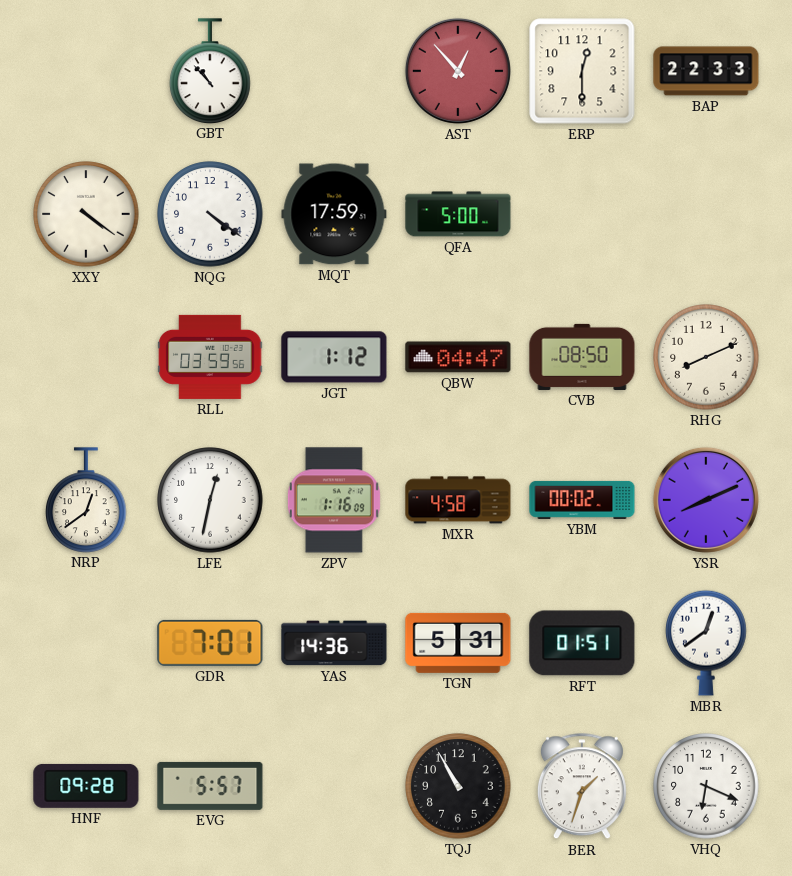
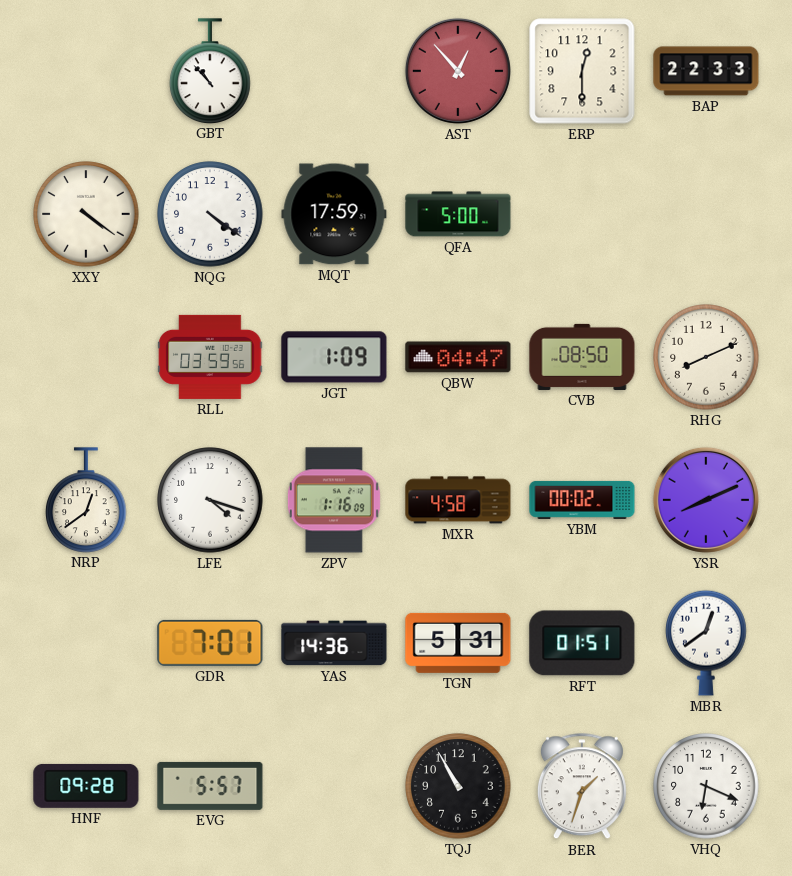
JGT: 1:12 -> 1:09 (334, 357)
LFE: 12:32 -> 4:18 (210, 500)
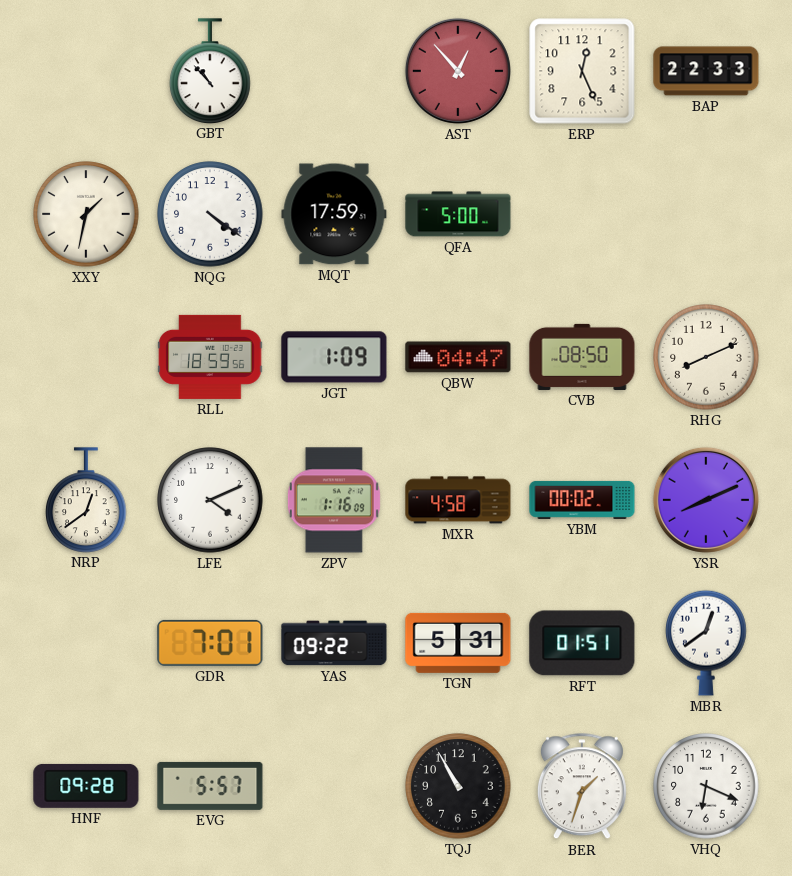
ERP: 12:30 -> 12:26 (582, 71)
XXY: 4:21 -> 1:32 (86, 214)
RLL: 03:59 -> 18:59 (210, 357)
LFE: 4:18 -> 4:11 (210, 500)
YAS: 14:36 -> 09:22 (334, 643)
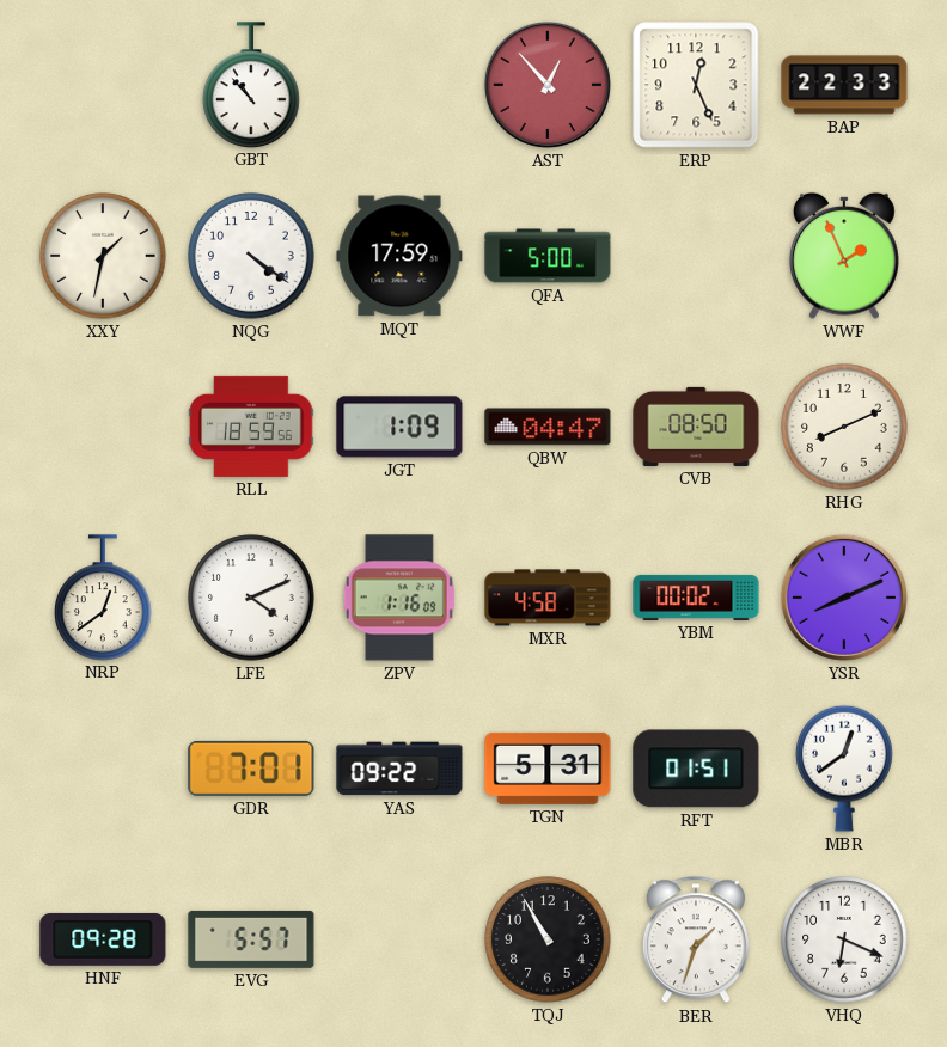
WWF: none -> 1:56 (845, 256)
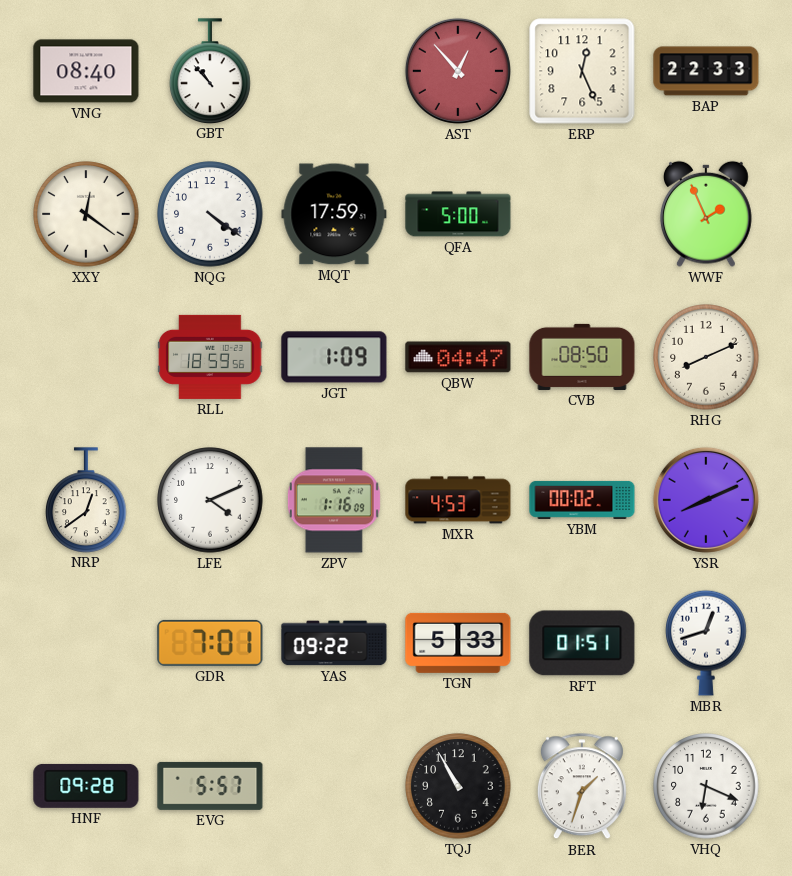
VNG: none -> 08:40 (86, 71)
XXY: 1:32 -> 12:21 (86, 214)
MXR: 4:58 -> 4:53 (458, 500)
TGN: 5:31 -> 5:33 (458, 643)
MBR: 12:39 -> 12:42 (706, 643)
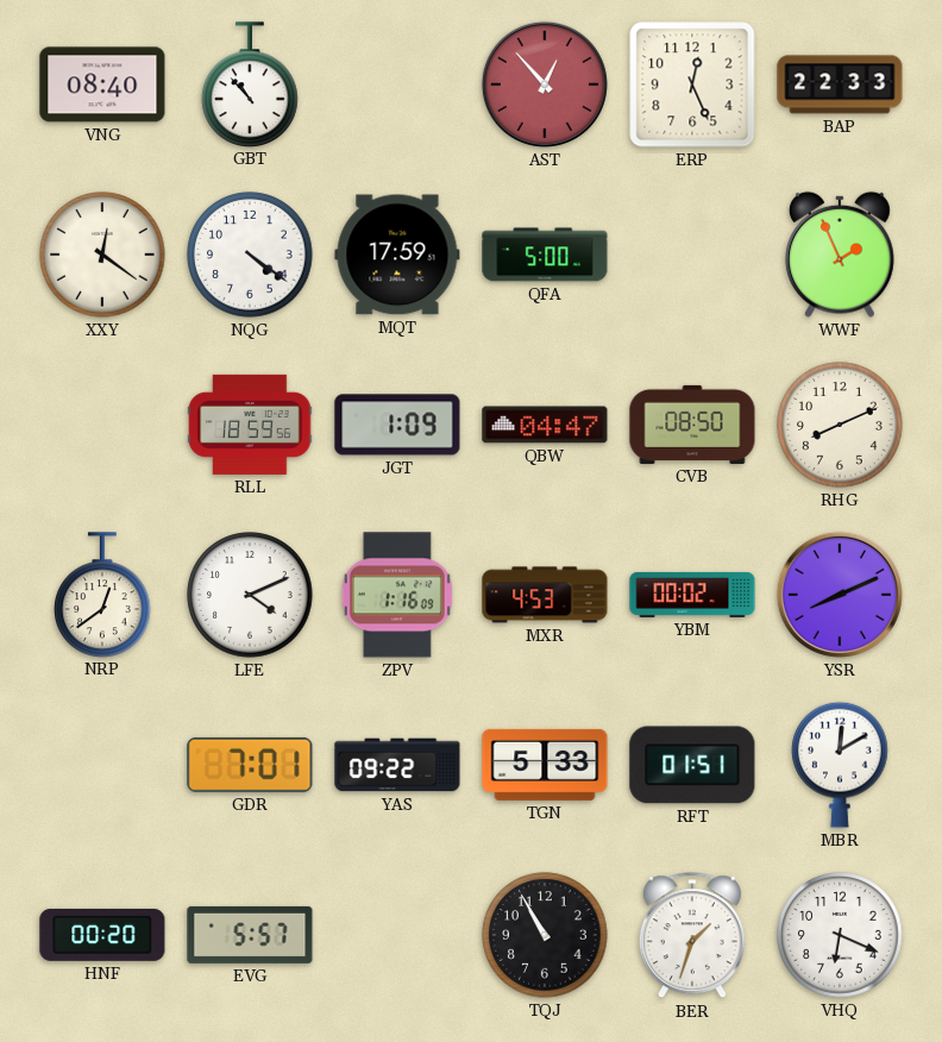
MBR: 12:42 -> 12:10 (840, 765)
HNF: 09:28 -> 00:20 (102, 935)
